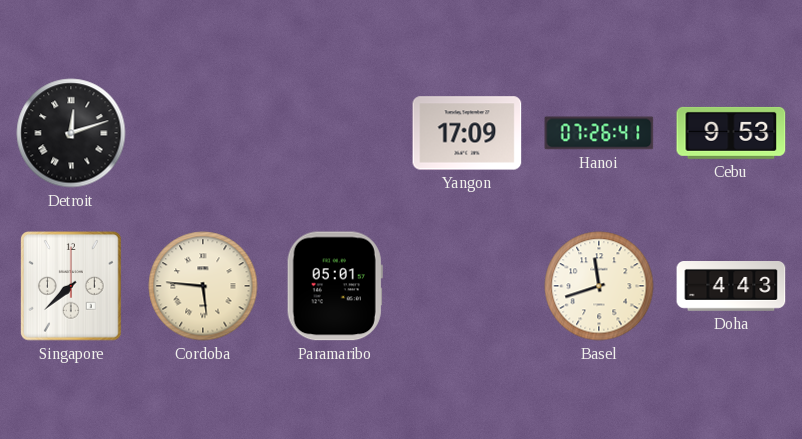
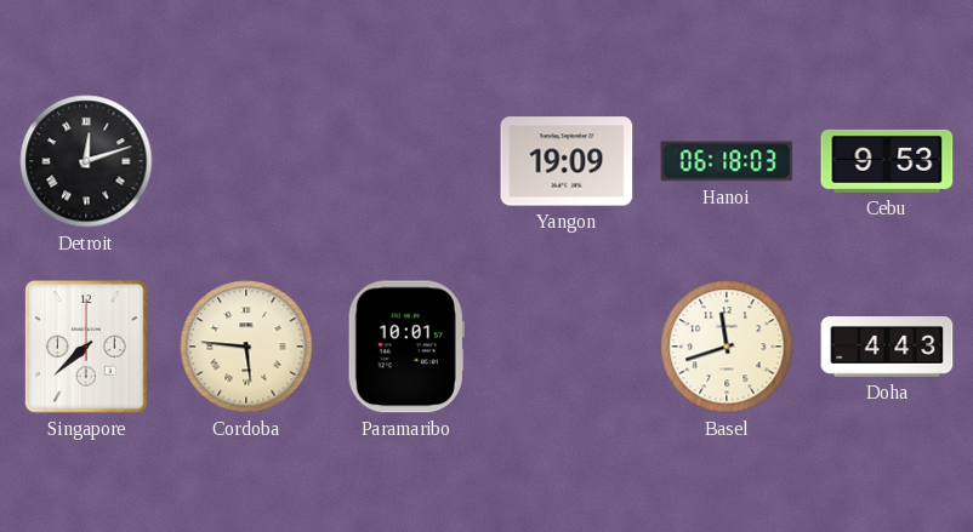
Yangon: 17:09 -> 19:09 (567, 161)
Hanoi: 07:26 -> 06:18 (727, 161)
Paramaribo: 05:01 -> 10:01 (406, 347)
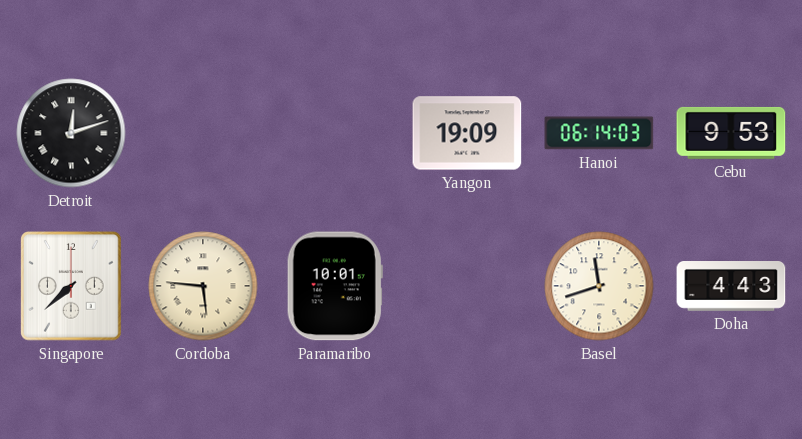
Hanoi: 06:18 -> 06:14 (599, 133)
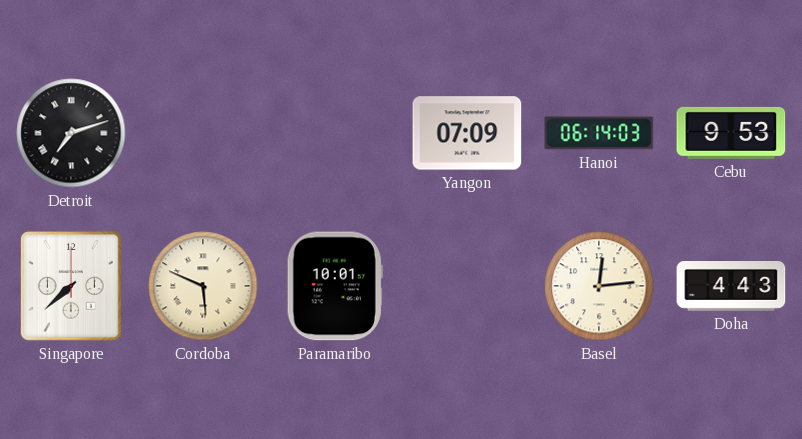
Detroit: 12:12 -> 7:12 (71, 133)
Yangon: 19:09 -> 07:09 (467, 133)
Cordoba: 5:46 -> 5:49 (203, 286)
Basel: 11:42 -> 12:14 (599, 286)
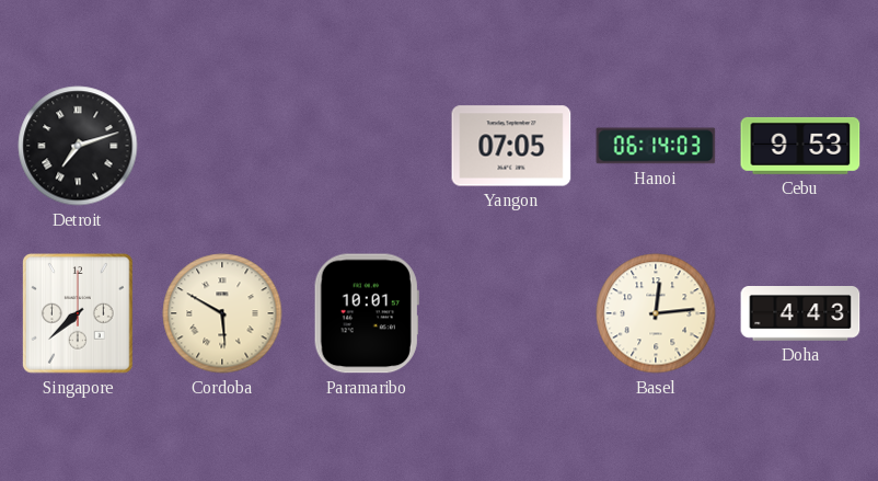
Yangon: 07:09 -> 07:05 (511, 146)
Cordoba: 5:49 -> 5:50 (222, 313)
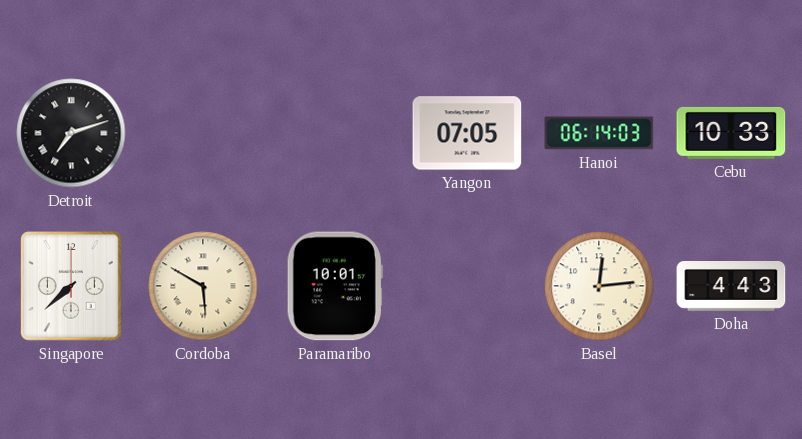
Cebu: 9:53 -> 10:33 (731, 133)
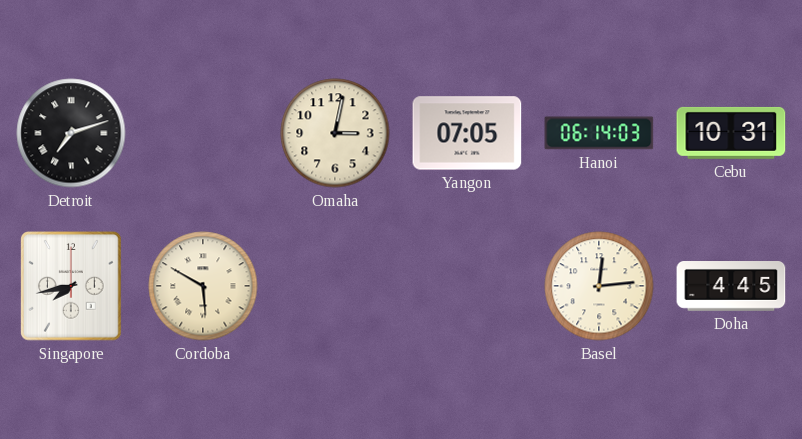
Omaha: none -> 3:02 (335, 133)
Cebu: 10:33 -> 10:31 (731, 133)
Singapore: 7:38 -> 7:43 (72, 287)
Paramaribo: 10:01 -> none (335, 286)
Doha: 4:43 -> 4:45 (731, 287)
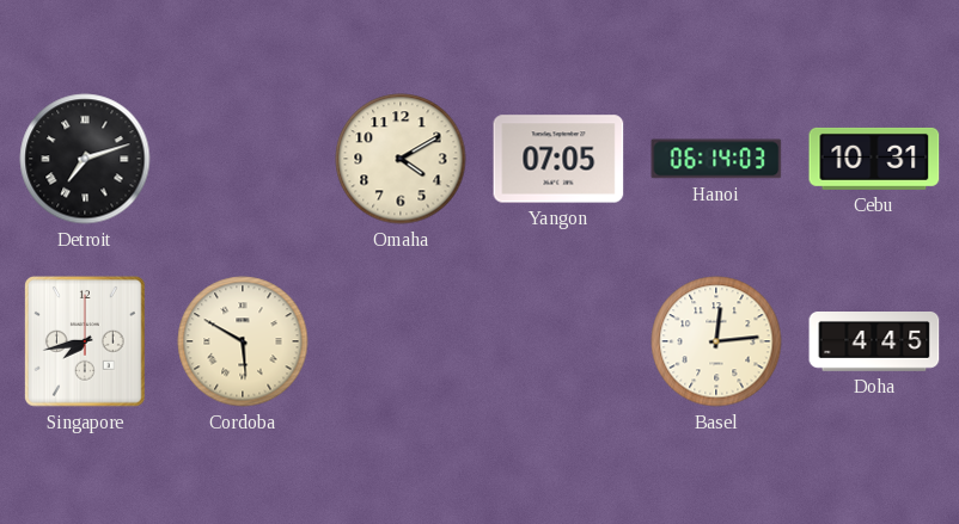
Omaha: 3:02 -> 4:10 (401, 159)
